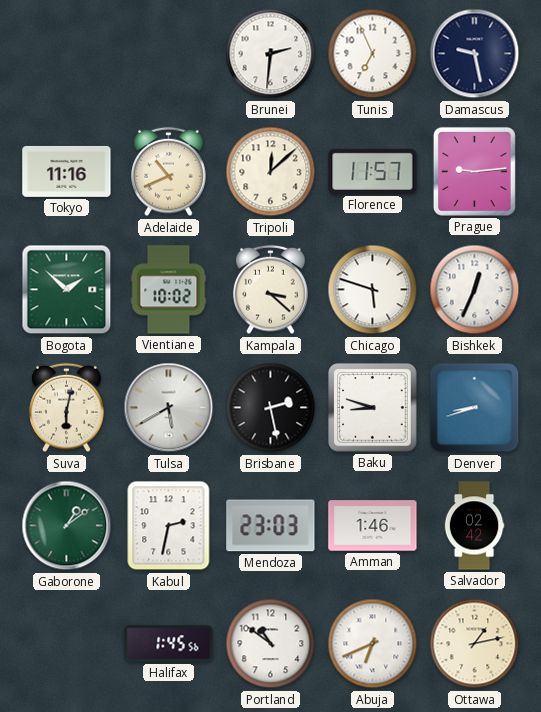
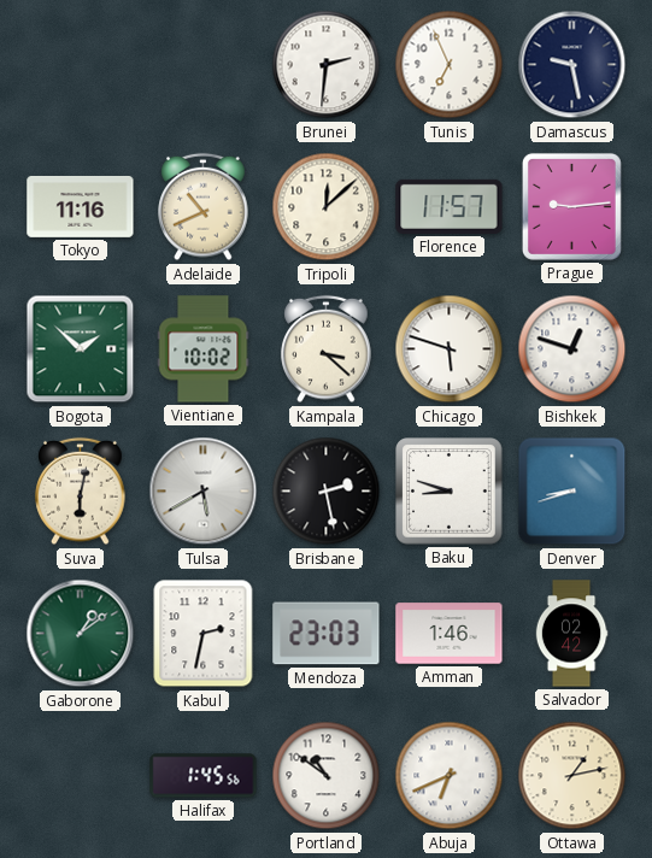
Bishkek: 12:34 -> 12:48 (572, 349)
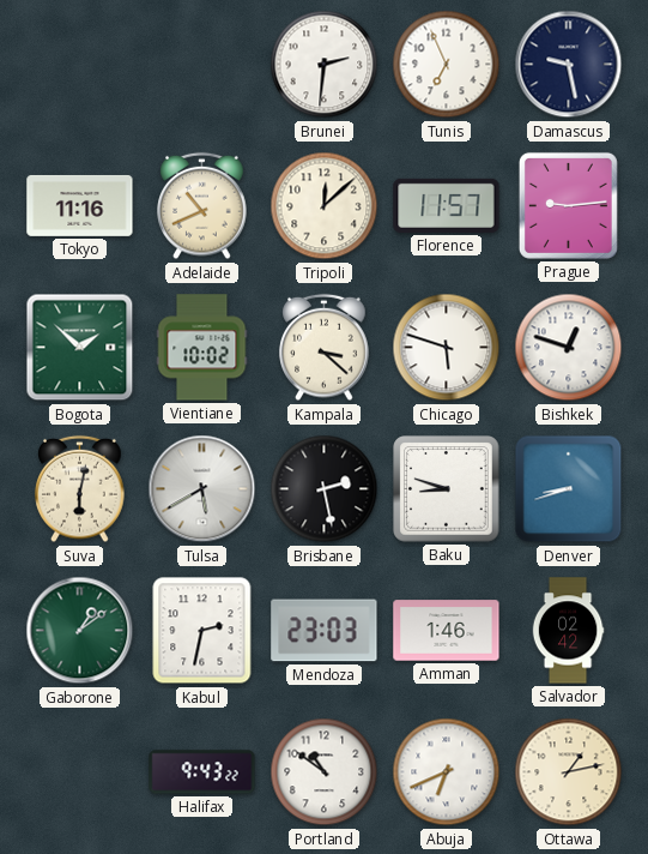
Halifax: 1:45 -> 9:43 (202, 772)
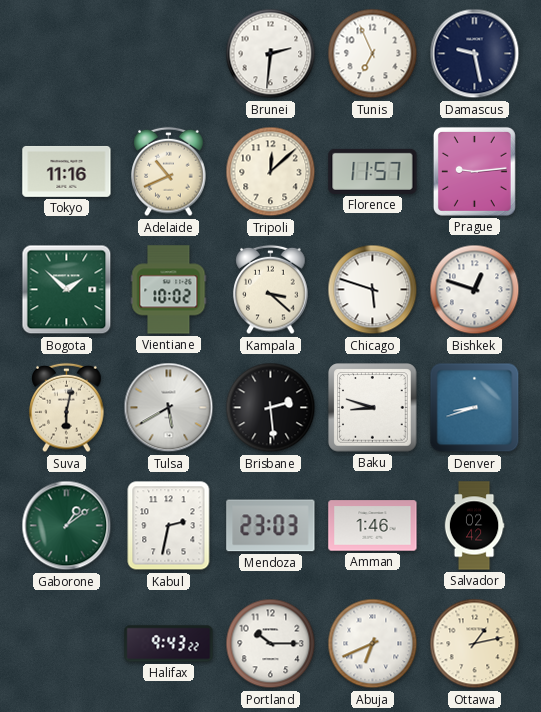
Brisbane: 2:28 -> 2:29 (271, 408)
Portland: 10:51 -> 10:15 (271, 644)
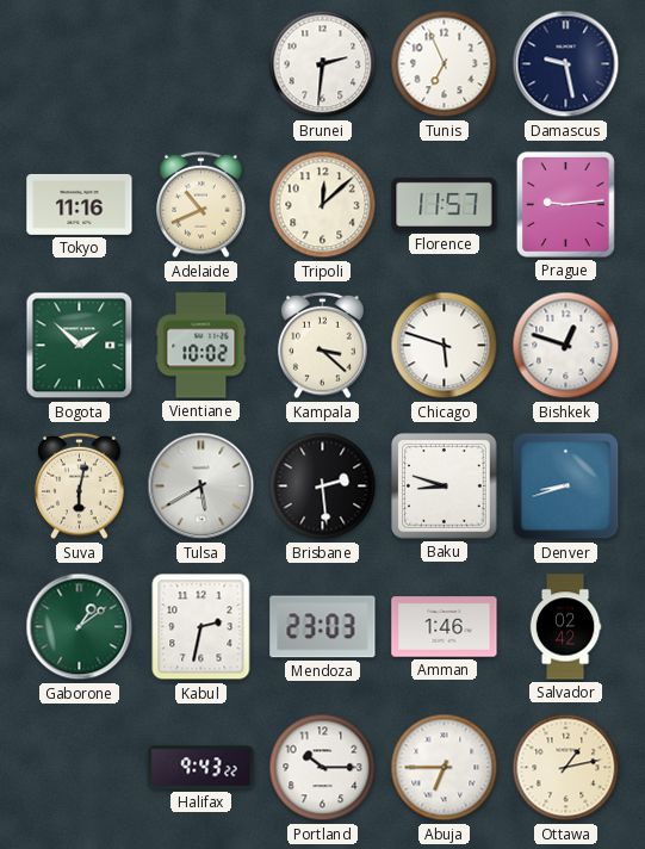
Abuja: 6:41 -> 6:45 (445, 768)
